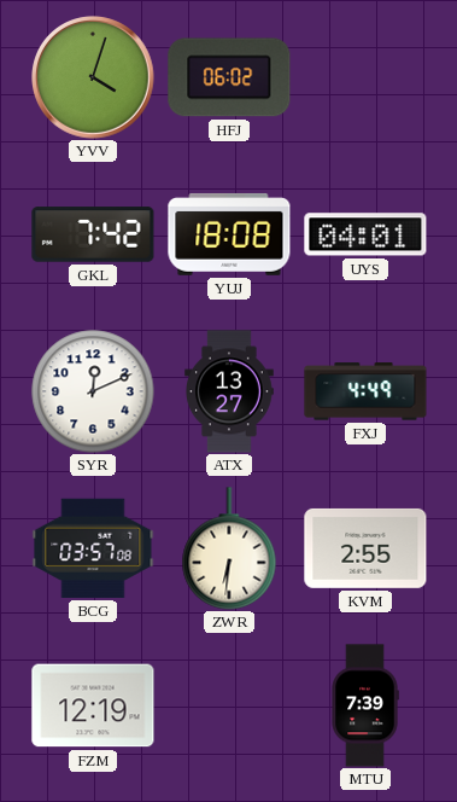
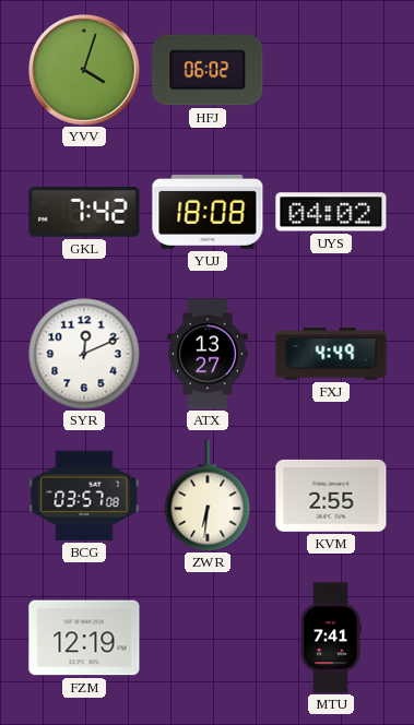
UYS: 04:01 -> 04:02 (331, 212)
MTU: 7:39 -> 7:41 (331, 638)
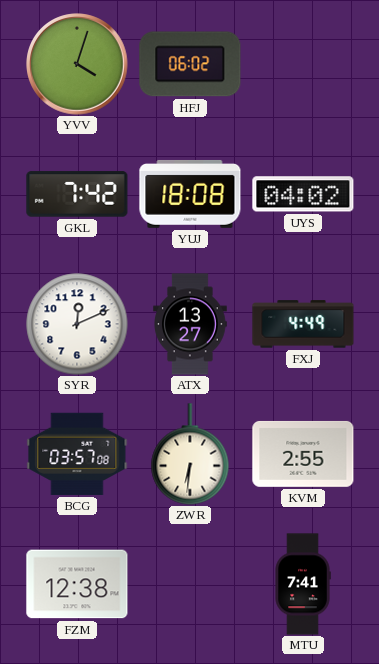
FZM: 12:19 -> 12:38 (77, 584)
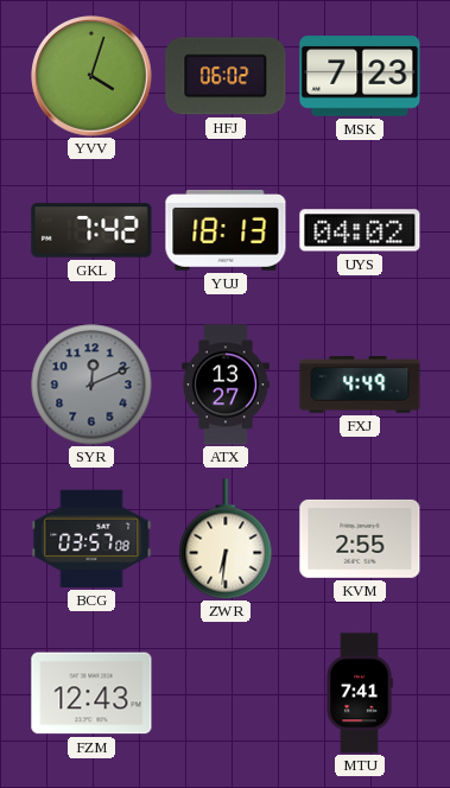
MSK: none -> 7:23 (360, 76)
YUJ: 18:08 -> 18:13 (226, 230)
SYR dial: white -> grey (91, 385)
FZM: 12:38 -> 12:43 (91, 693)
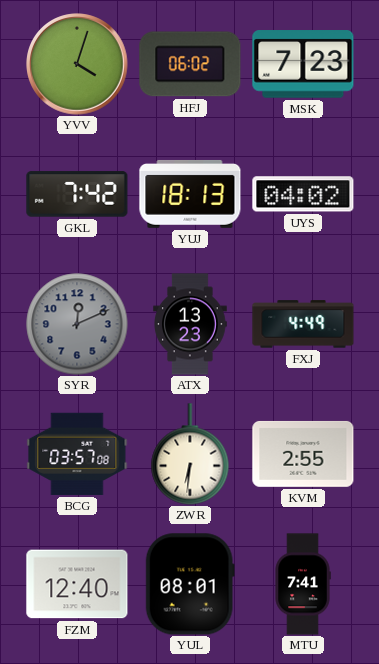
ATX: 13:27 -> 13:23 (190, 324)
FZM: 12:43 -> 12:40 (77, 584)
YUL: none -> 08:01 (190, 584)
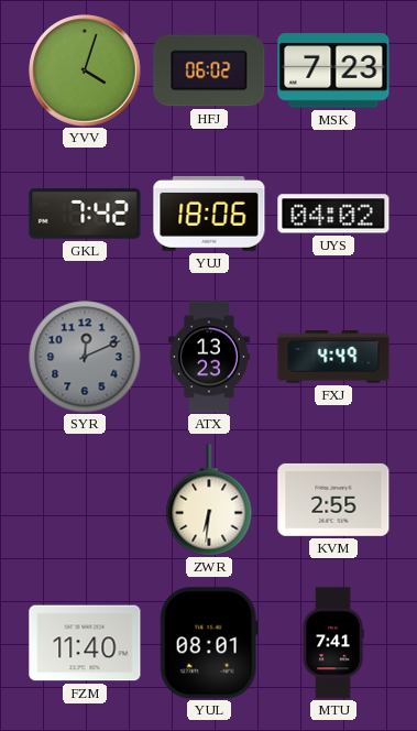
YUJ: 18:13 -> 18:06 (209, 214)
BCG: 03:57 -> none (77, 454)
FZM: 12:40 -> 11:40 (85, 643)
